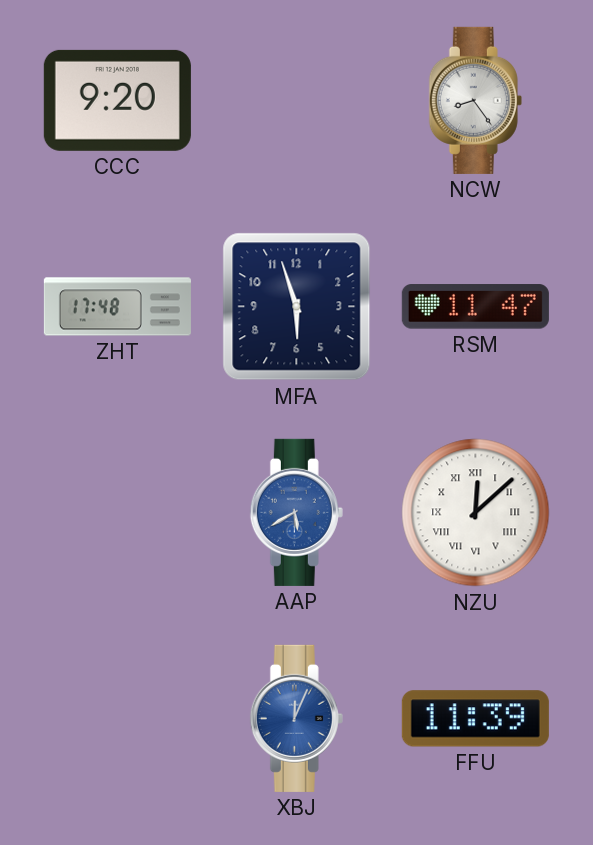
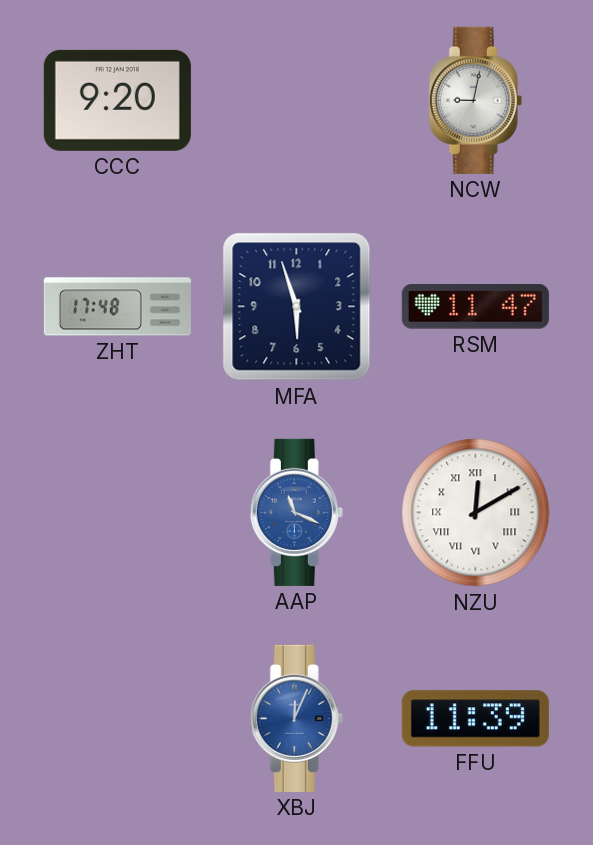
NCW: 8:24 -> 9:02 (475, 100)
AAP: 5:40 -> 11:19 (296, 512)
NZU: 12:08 -> 12:10 (476, 513)
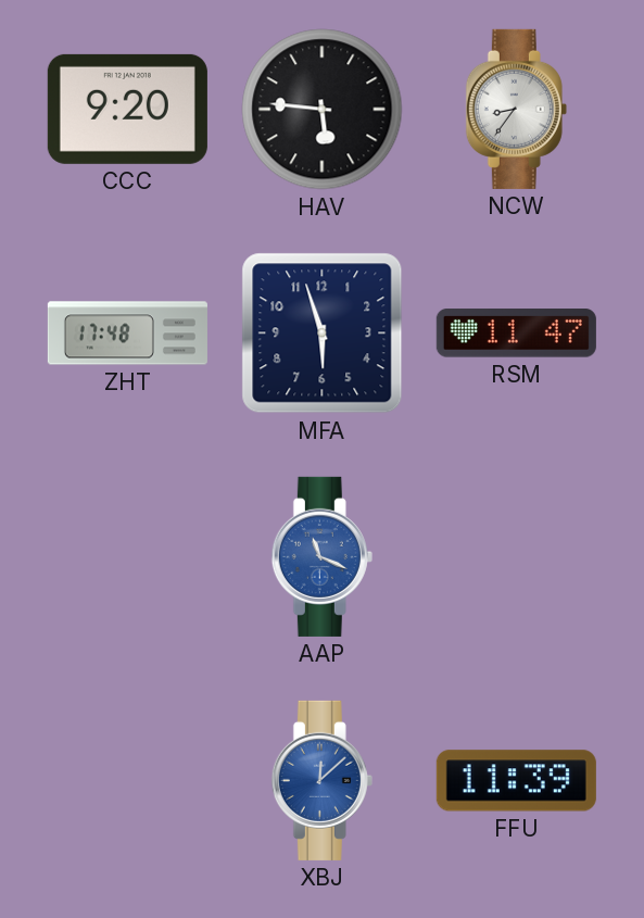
HAV: none -> 5:46 (323, 110)
NCW: 9:02 -> 8:36 (516, 109)
NZU: 12:10 -> none (476, 513)
XBJ: 12:04 -> 12:08 (321, 780)
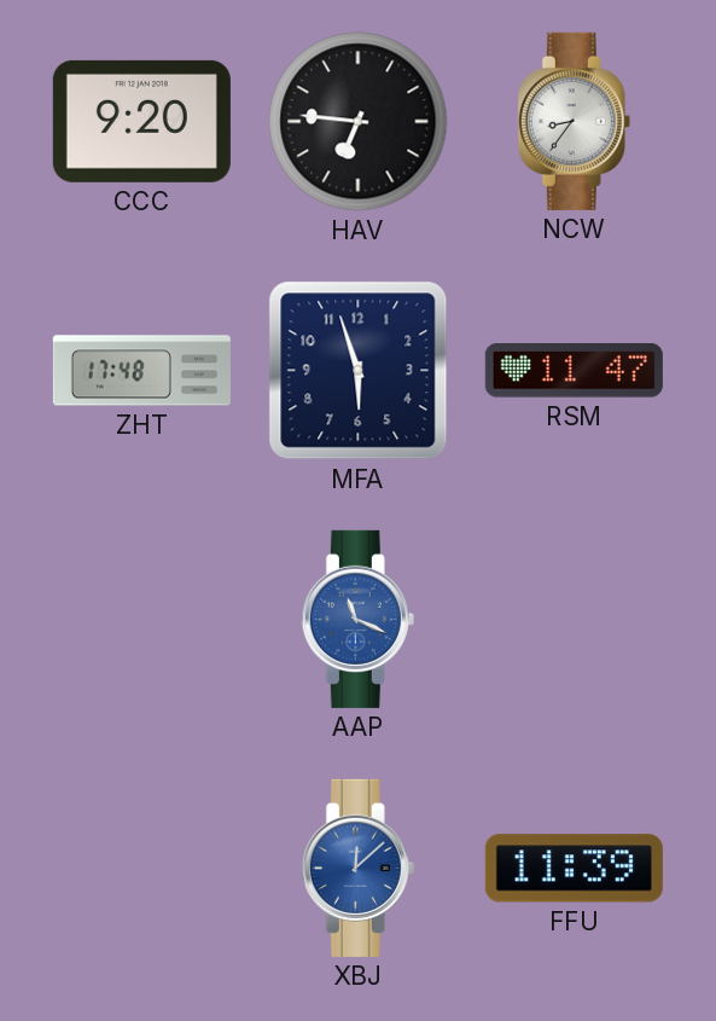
HAV: 5:46 -> 6:46 (359, 122)
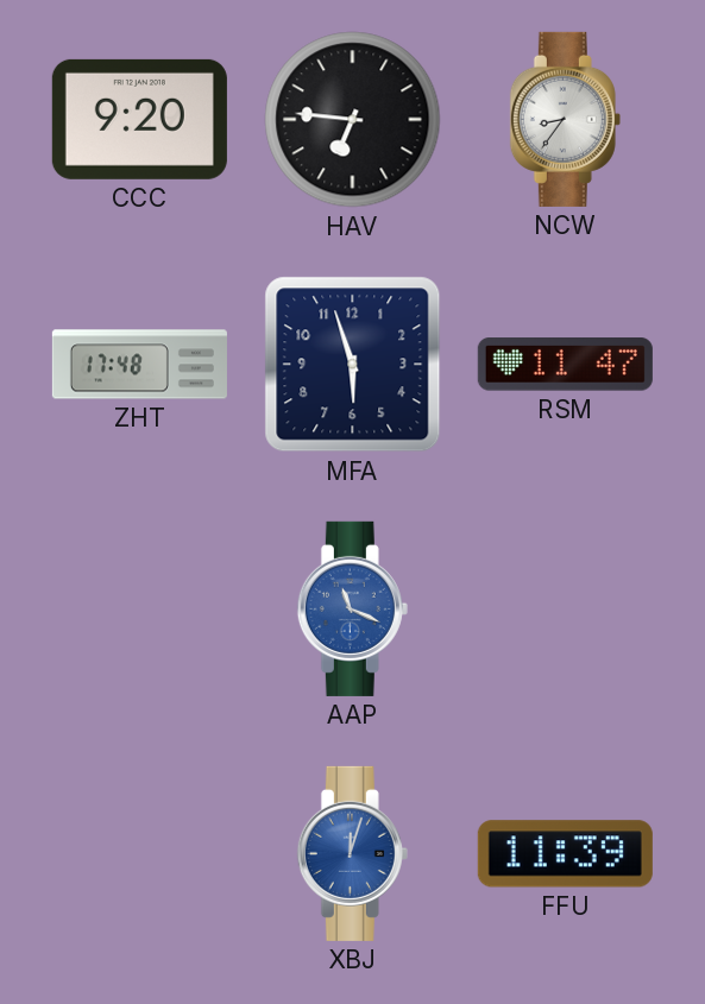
XBJ: 12:08 -> 12:03 (352, 853)
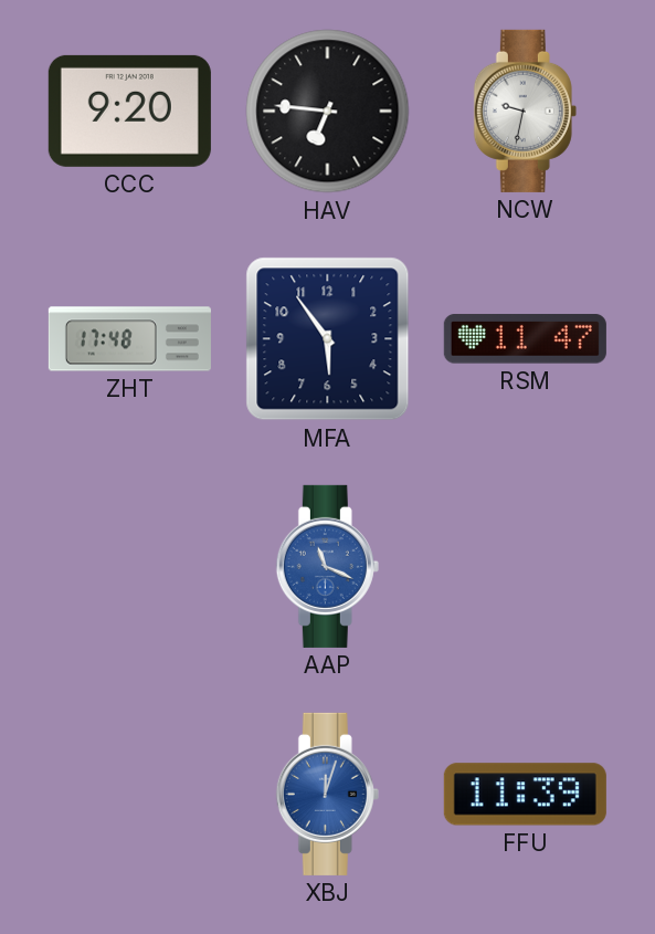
NCW: 8:36 -> 9:32 (525, 111)
MFA: 5:57 -> 5:54 (328, 339)
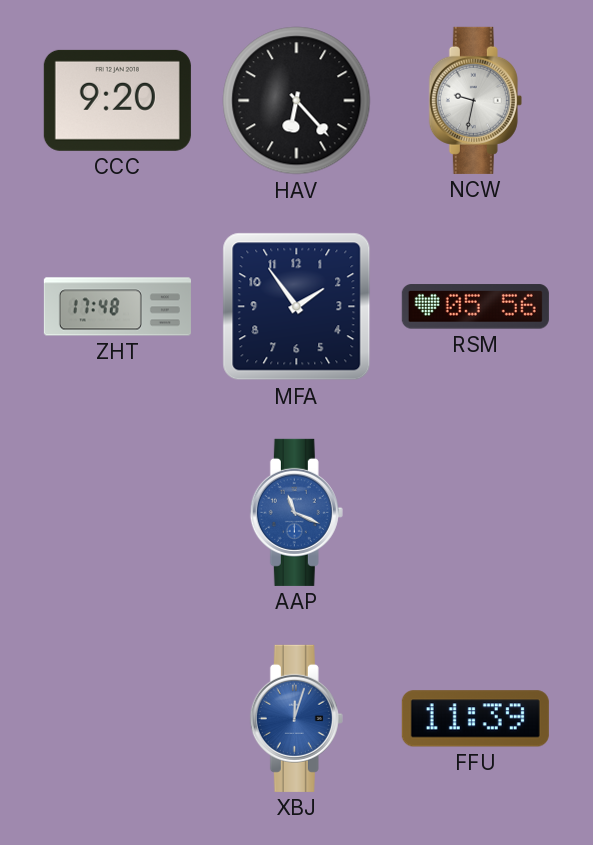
HAV: 6:46 -> 6:23 (297, 101)
MFA: 5:54 -> 1:54 (297, 307)
RSM: 11:47 -> 05:56 (475, 307)
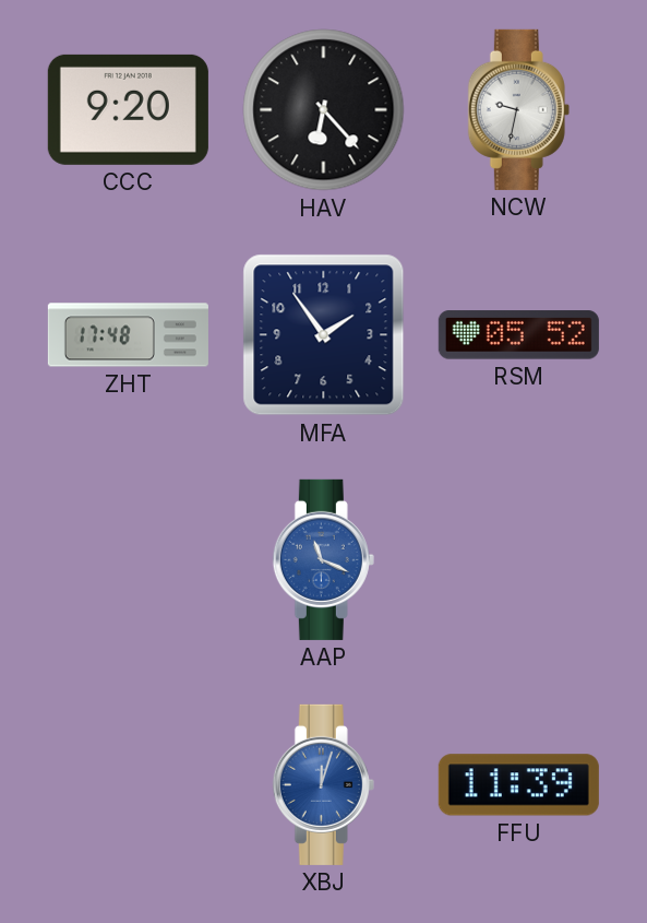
RSM: 05:56 -> 05:52 (518, 335)
